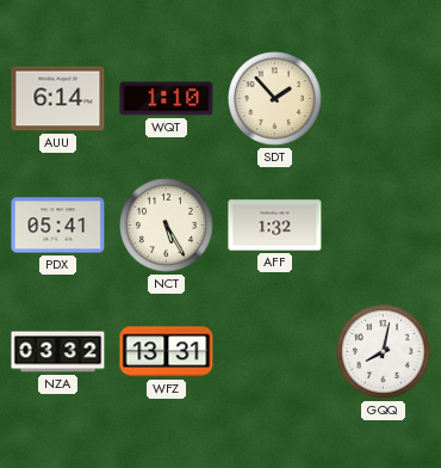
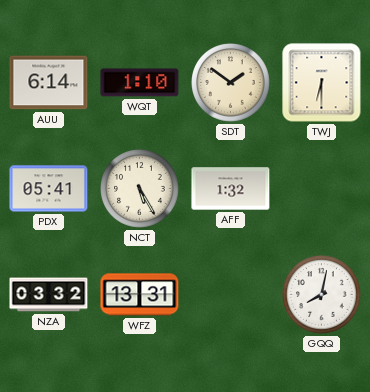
SDT: 1:53 -> 1:51 (231, 83)
TWJ: none -> 6:30 (322, 83)
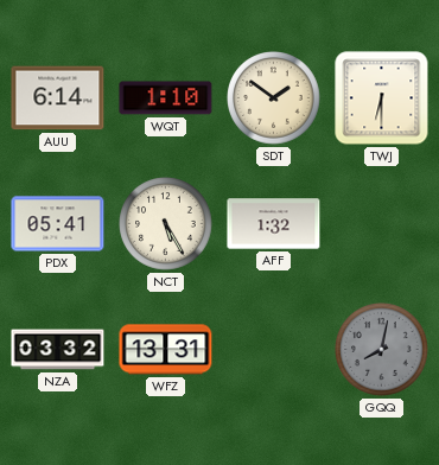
GQQ dial: white -> grey (382, 350)
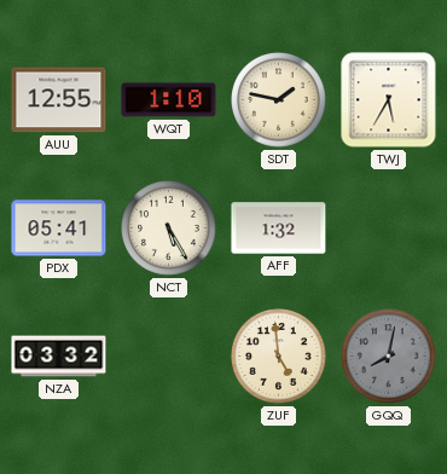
AUU: 6:14 -> 12:55 (59, 100)
SDT: 1:51 -> 1:47 (279, 100)
TWJ: 6:30 -> 5:35 (389, 100)
WFZ: 13:31 -> none (166, 350)
ZUF: none -> 4:59 (279, 357)
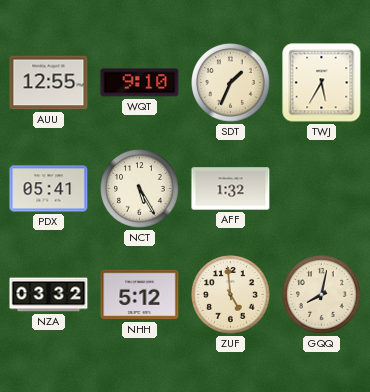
WQT: 1:10 -> 9:10 (140, 83)
SDT: 1:47 -> 1:34 (231, 83)
NHH: none -> 5:12 (140, 295)
GQQ dial: grey -> cream (322, 295)
